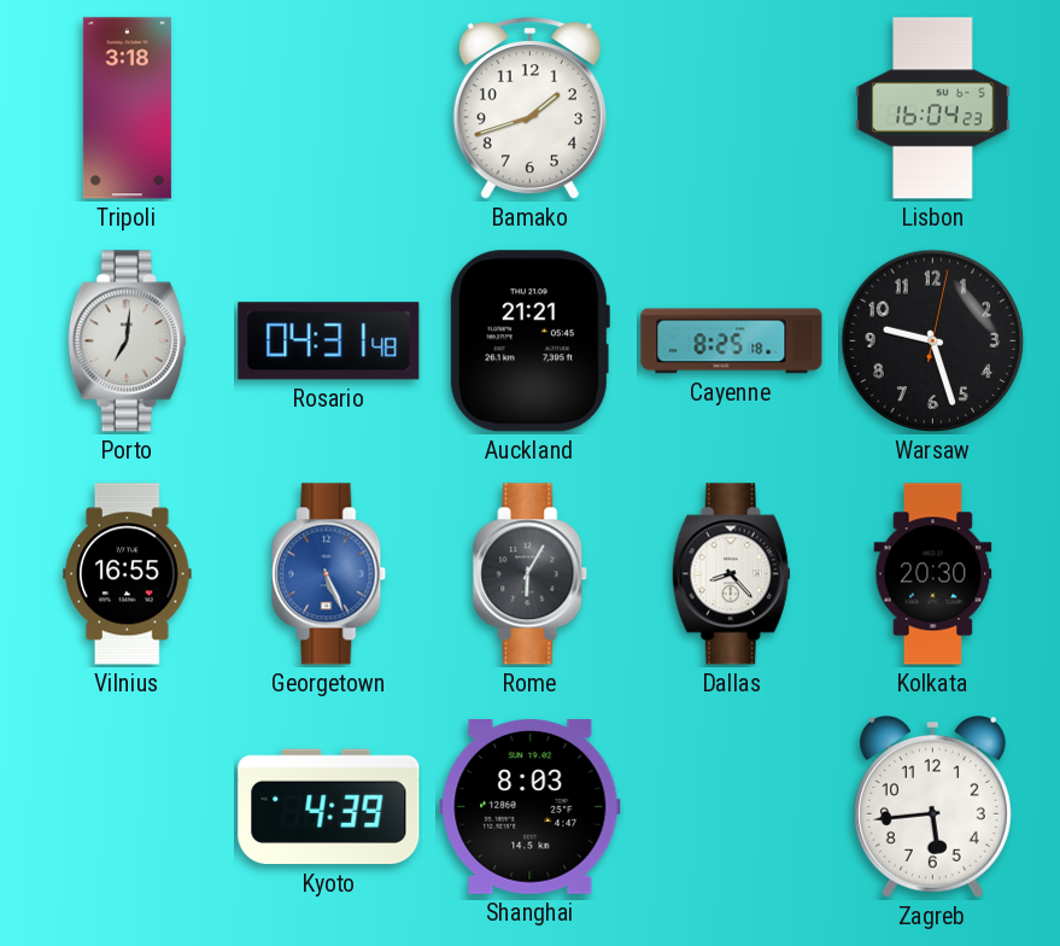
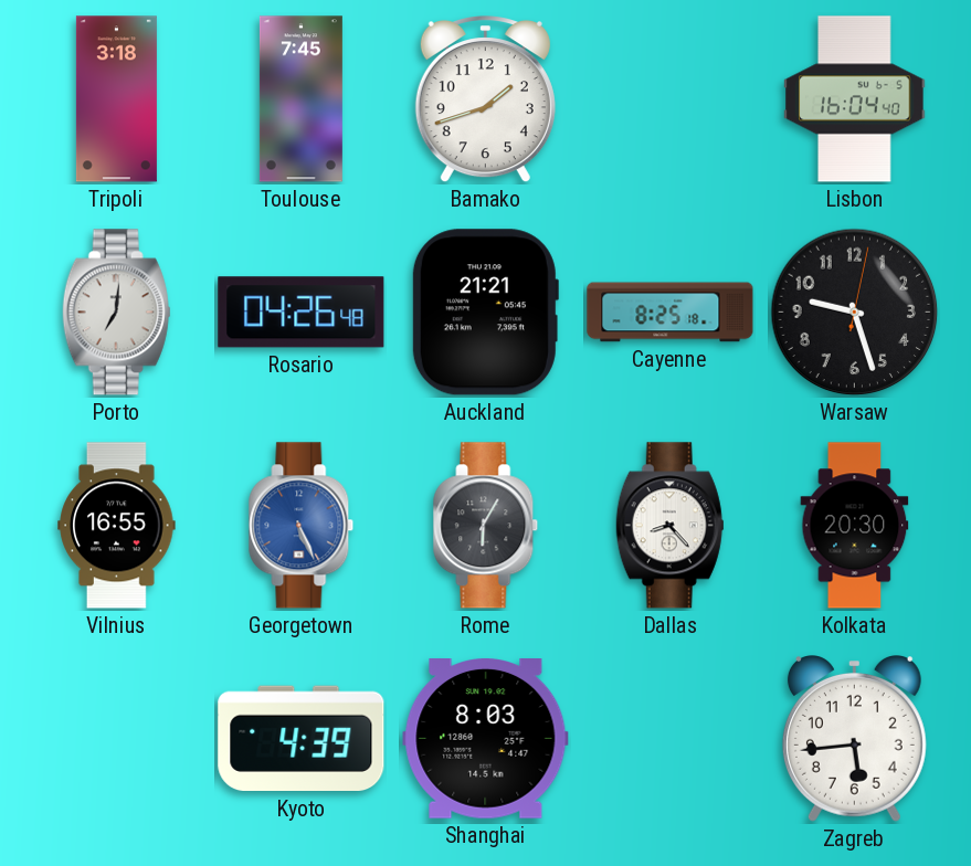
Toulouse: none -> 7:45 (300, 99)
Lisbon: 16:04:23 -> 16:04:40 (855, 99)
Rosario: 04:31 -> 04:26 (302, 313)
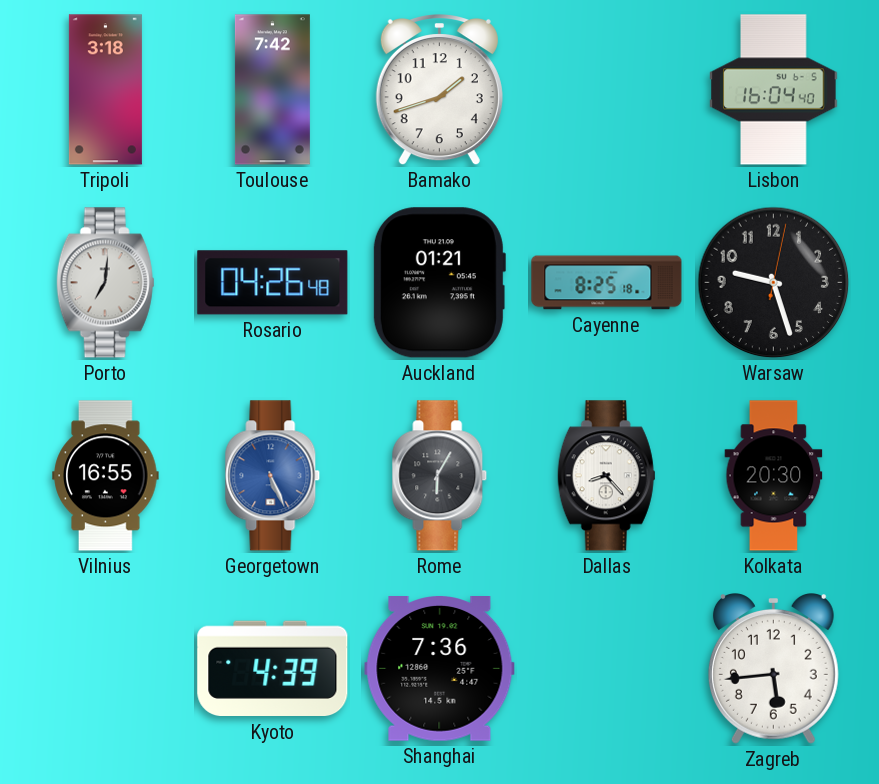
Toulouse: 7:45 -> 7:42 (272, 90)
Auckland: 21:21 -> 01:21 (439, 283)
Shanghai: 8:03 -> 7:36 (440, 669)
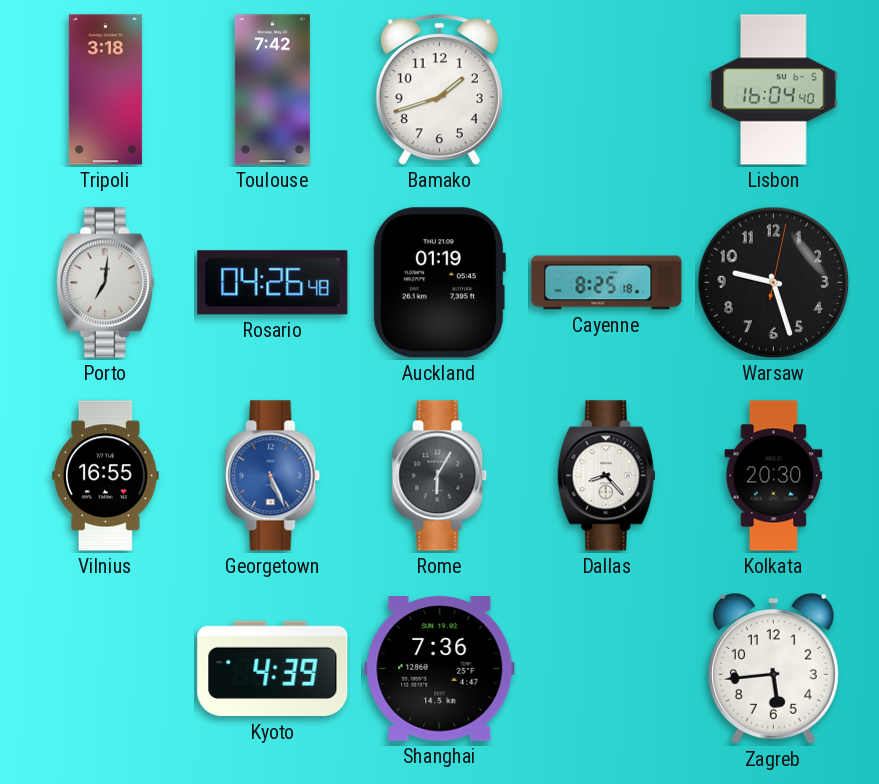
Auckland: 01:21 -> 01:19 (439, 283)
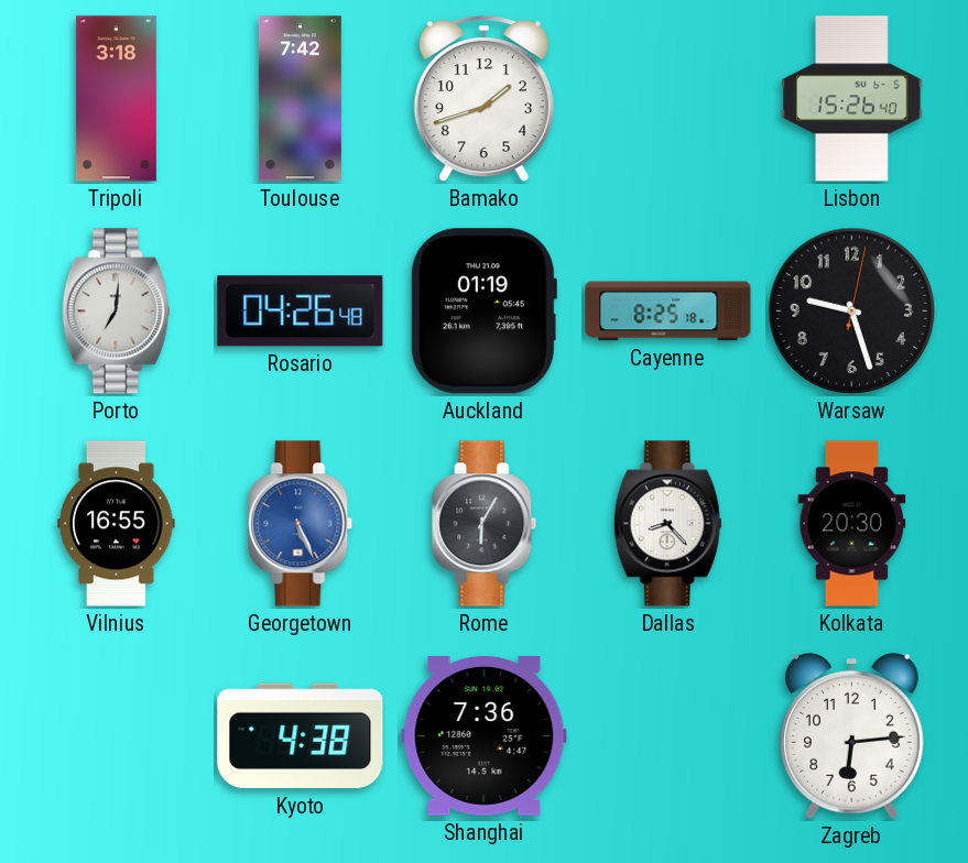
Lisbon: 16:04 -> 15:26 (852, 99)
Kyoto: 4:39 -> 4:38 (301, 736)
Zagreb: 5:44 -> 6:14 (851, 736)
